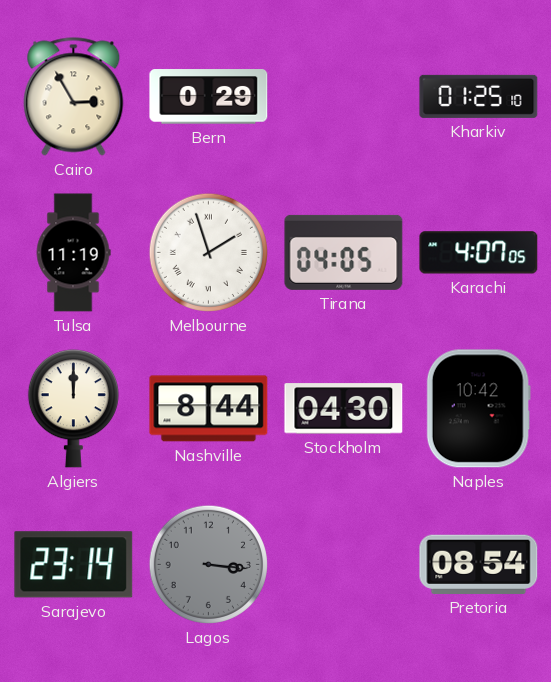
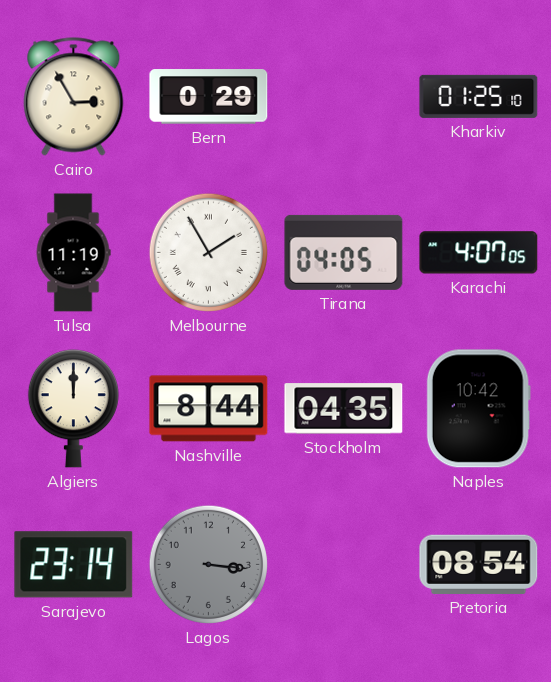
Melbourne: 1:57 -> 1:55 (208, 252)
Stockholm: 04:30 -> 04:35 (344, 409)
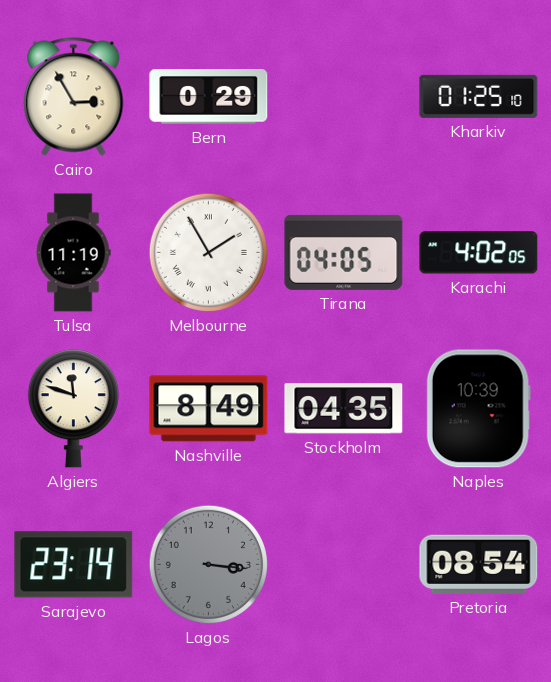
Karachi: 4:07 -> 4:02 (479, 253)
Algiers: 12:00 -> 11:48 (73, 409)
Nashville: 8:44 -> 8:49 (209, 409)
Naples: 10:42 -> 10:39 (478, 409)
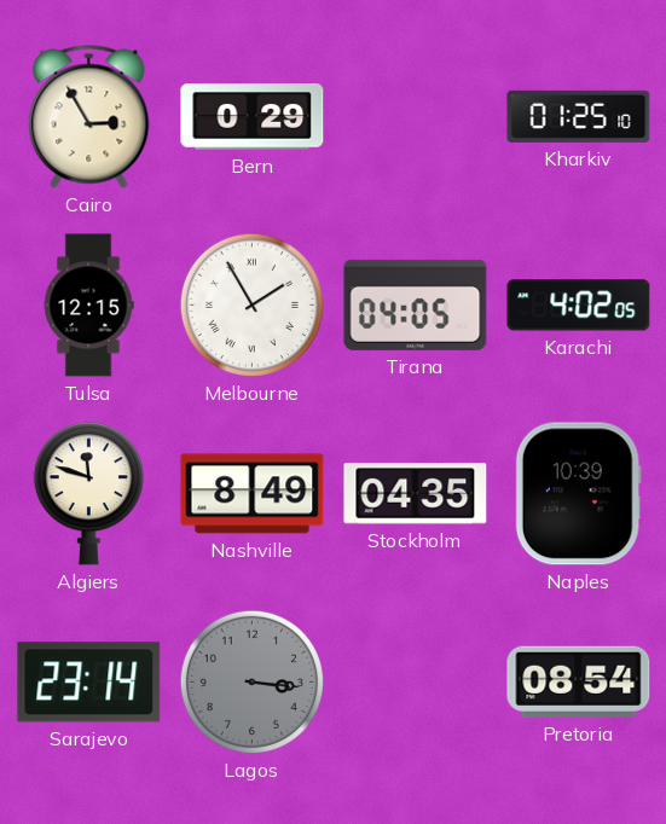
Tulsa: 11:19 -> 12:15 (88, 306)
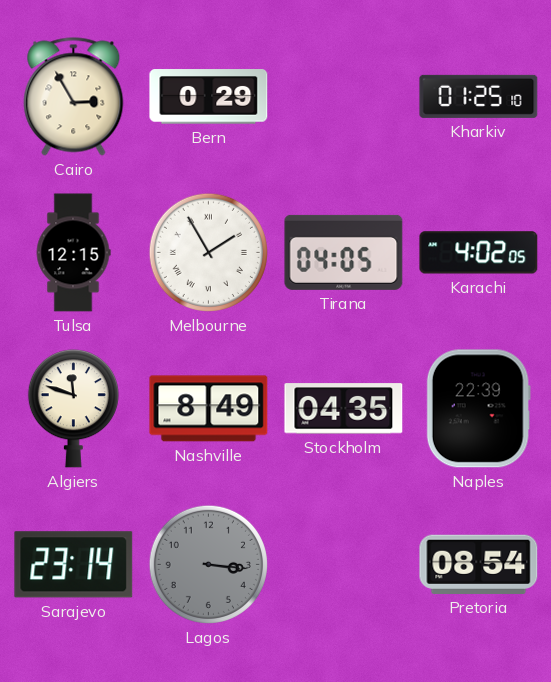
Naples: 10:39 -> 22:39 (478, 409)
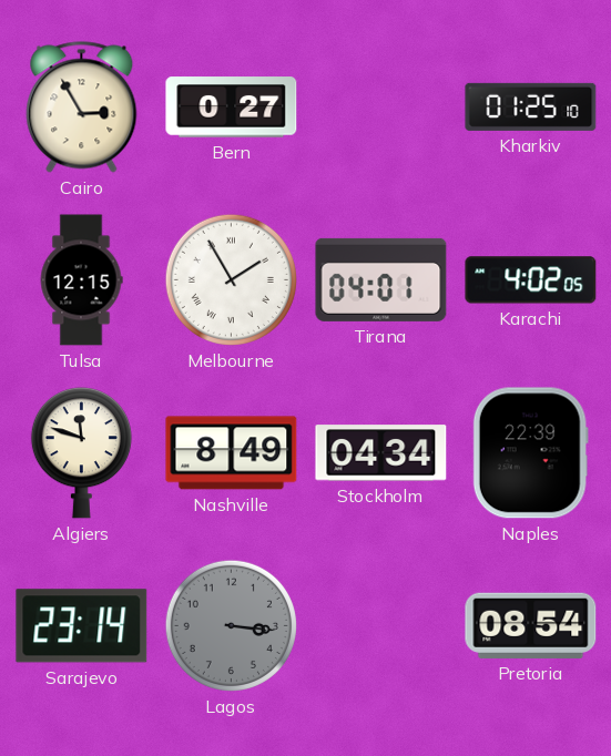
Bern: 0:29 -> 0:27 (232, 108)
Tirana: 04:05 -> 04:01 (381, 279)
Stockholm: 04:35 -> 04:34 (381, 453)
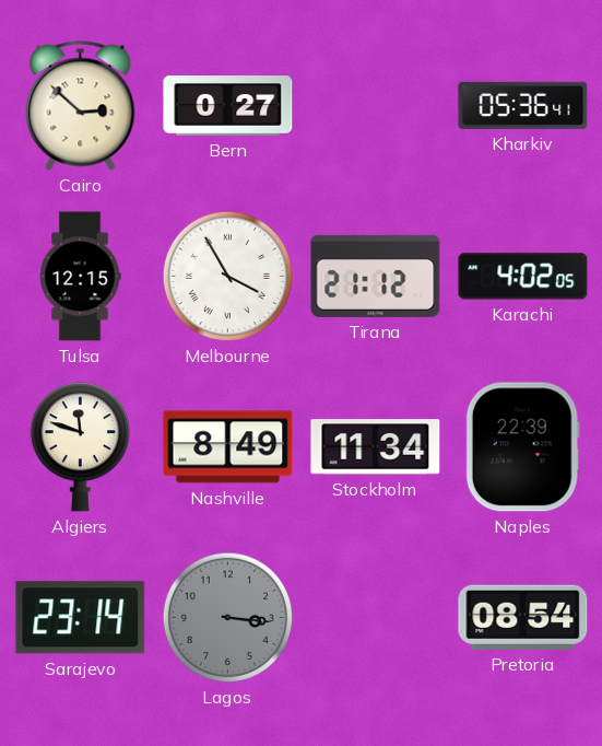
Cairo: 2:55 -> 2:52 (81, 106)
Kharkiv: 01:25 -> 05:36 (523, 105)
Melbourne: 1:55 -> 3:55 (227, 276)
Tirana: 04:01 -> 21:12 (376, 276)
Stockholm: 04:34 -> 11:34 (376, 447)
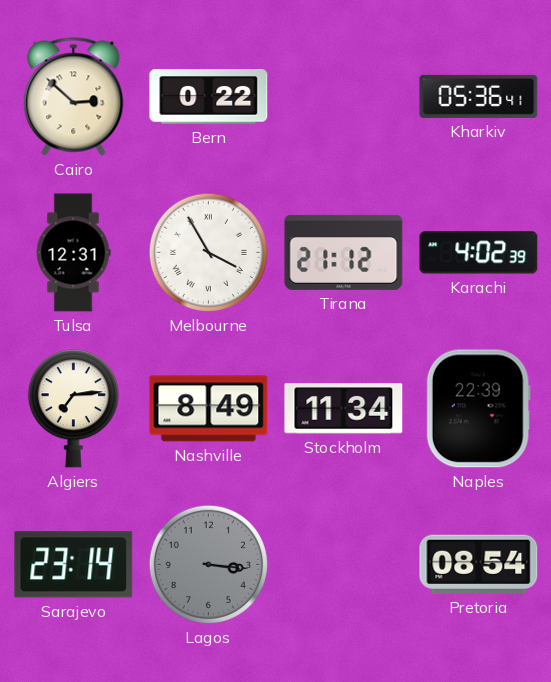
Bern: 0:27 -> 0:22 (209, 97)
Tulsa: 12:15 -> 12:31 (73, 253)
Karachi: 4:02:05 -> 4:02:39 (479, 253)
Algiers: 11:48 -> 7:14 (73, 409)
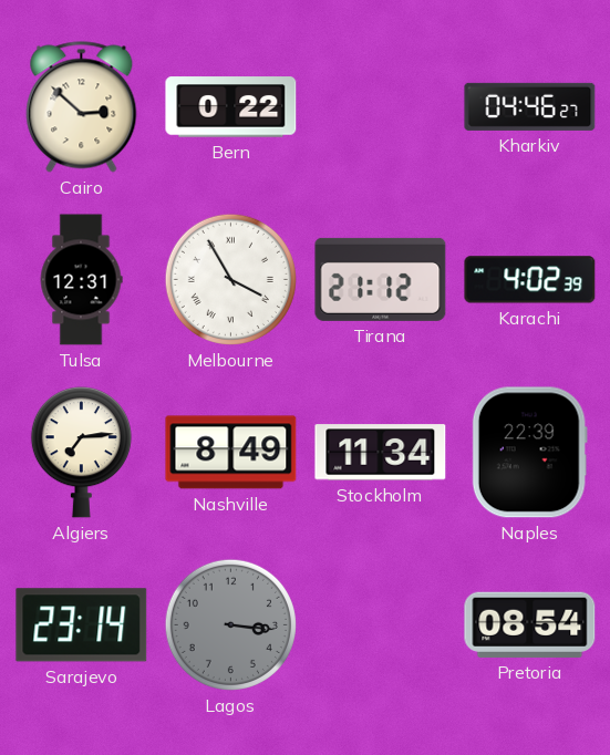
Kharkiv: 05:36 -> 04:46 (530, 106)
